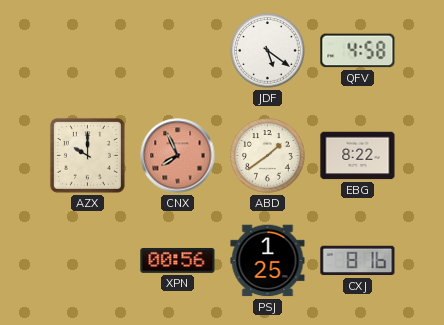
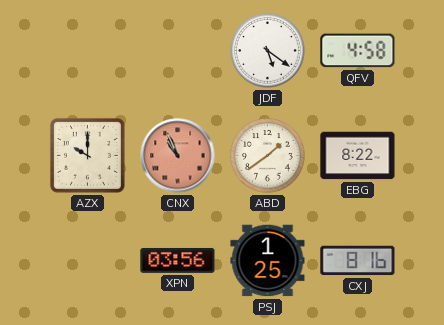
CNX: 7:56 -> 10:56 (178, 156)
XPN: 00:56 -> 03:56 (178, 261)
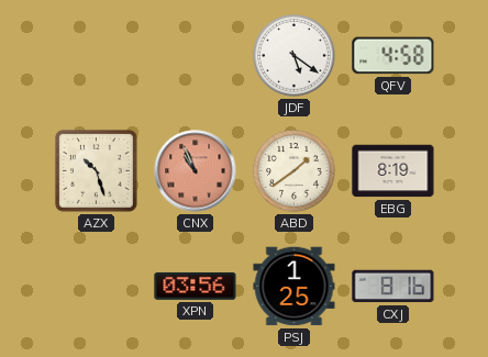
AZX: 10:00 -> 10:27 (96, 170)
EBG: 8:22 -> 8:19 (393, 171)
